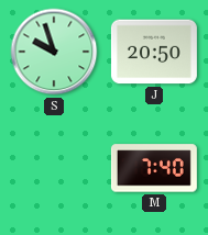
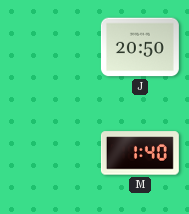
S: 9:57 -> none (54, 52)
M: 7:40 -> 1:40 (140, 153)
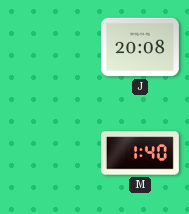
J: 20:50 -> 20:08 (140, 47)
